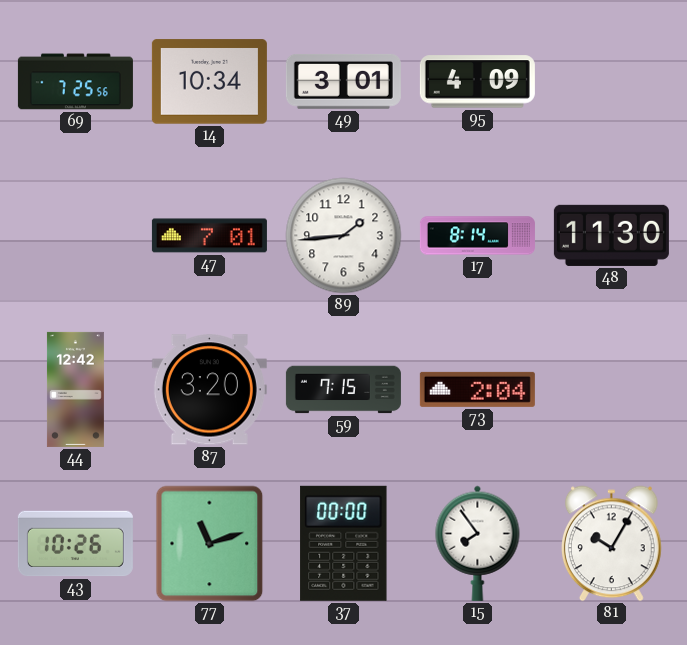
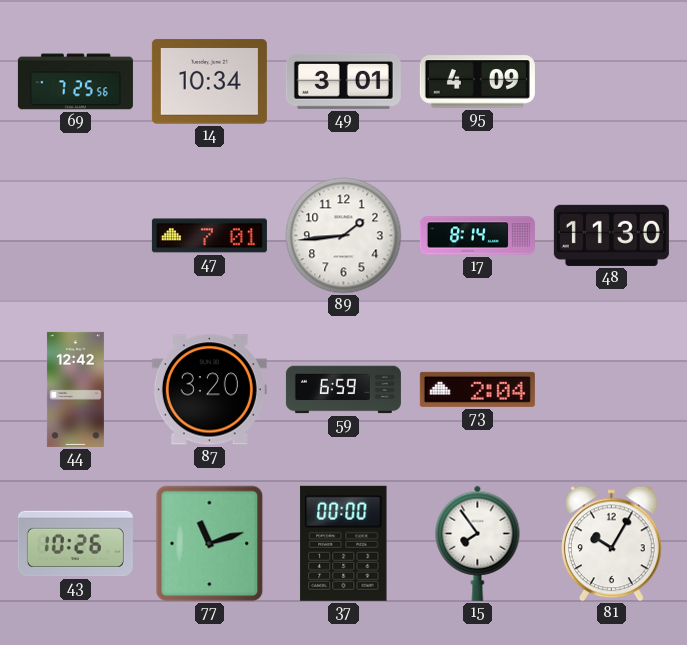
59: 7:15 -> 6:59 (343, 390)
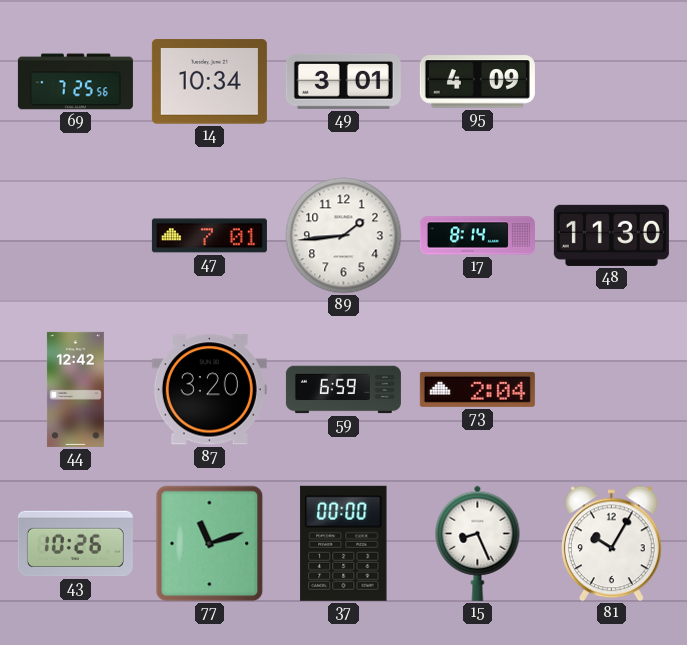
15: 7:54 -> 8:26 (478, 543)
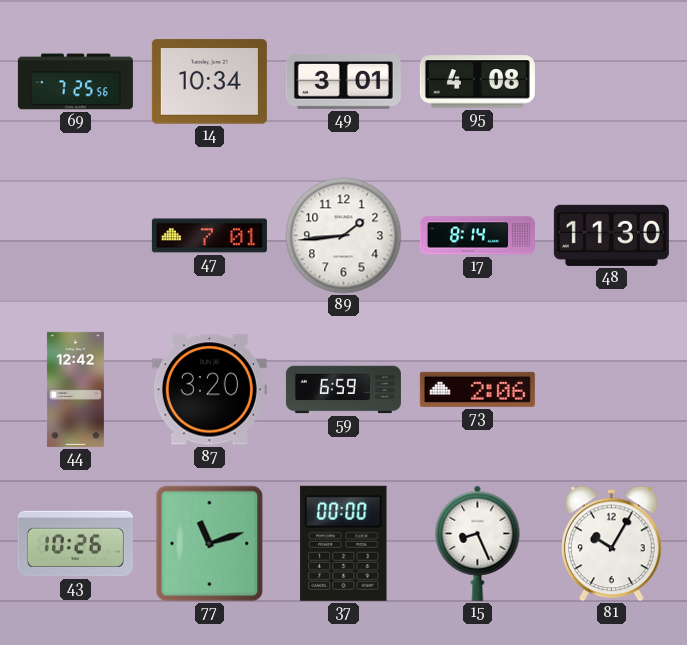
95: 4:09 -> 4:08 (477, 82)
73: 2:04 -> 2:06 (477, 389)
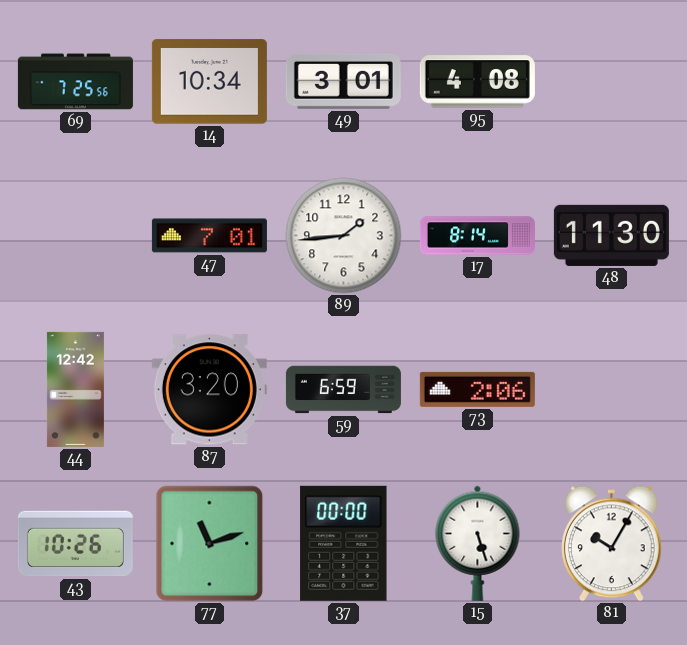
15: 8:26 -> 5:27 (478, 543)
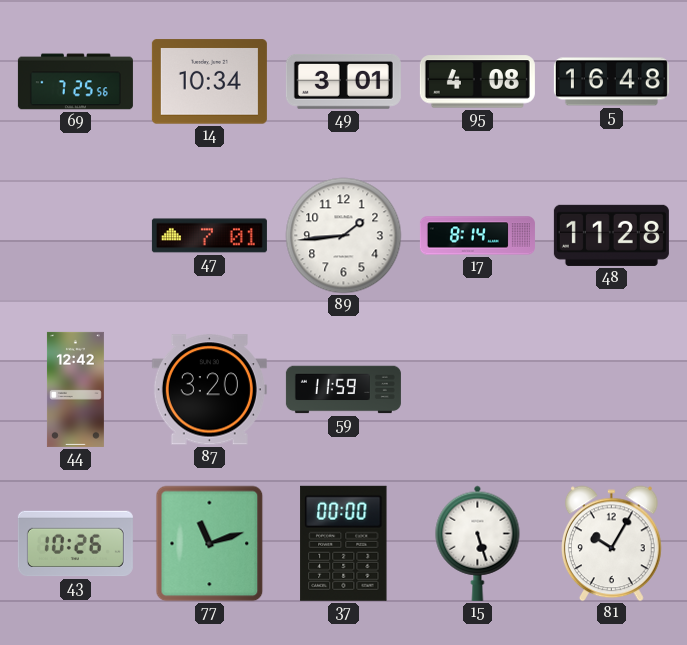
5: none -> 16:48 (611, 82)
48: 11:30 -> 11:28 (611, 235)
59: 6:59 -> 11:59 (343, 390)
73: 2:06 -> none (477, 389)
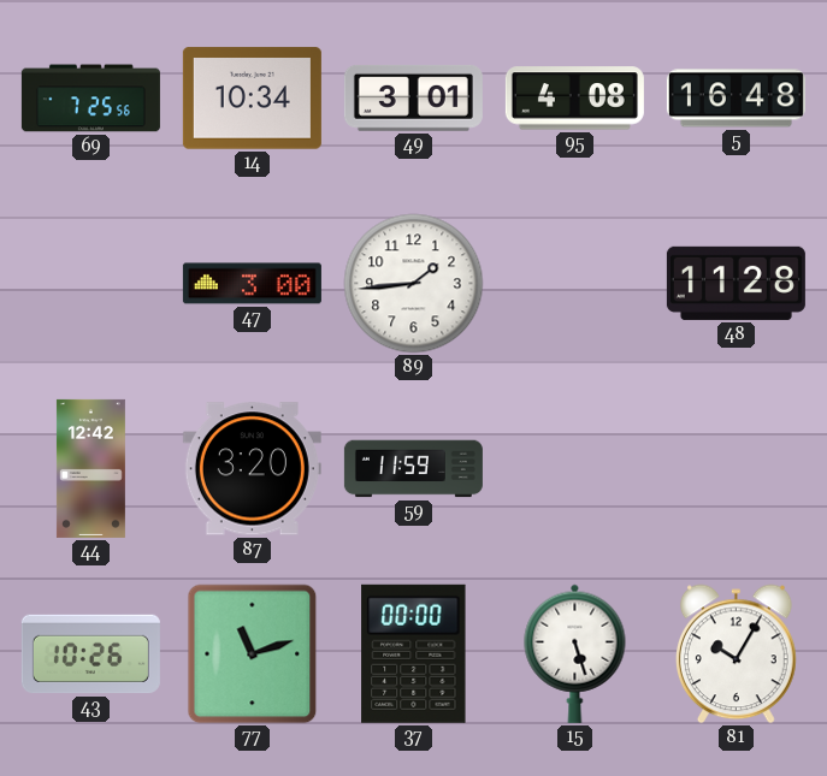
47: 7:01 -> 3:00 (252, 284)
17: 8:14 -> none (477, 236)
